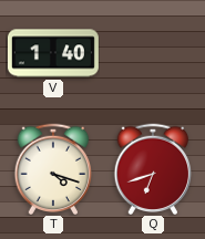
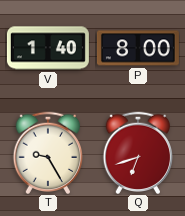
P: none -> 8:00 (138, 48)
T: 4:18 -> 9:25 (48, 152)
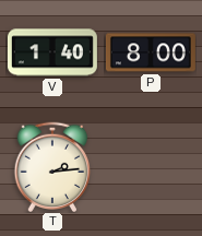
T: 9:25 -> 2:14 (52, 166)
Q: 6:42 -> none (138, 152)
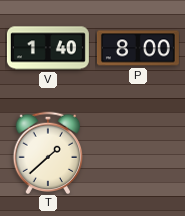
T: 2:14 -> 1:38 (48, 152)
